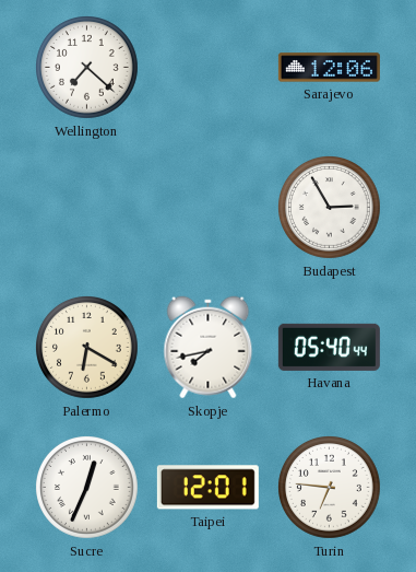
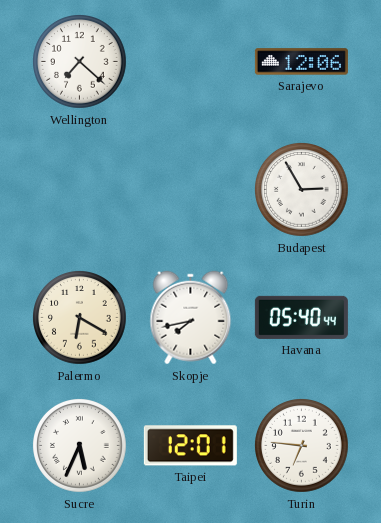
Sucre: 12:34 -> 5:34 (80, 446)
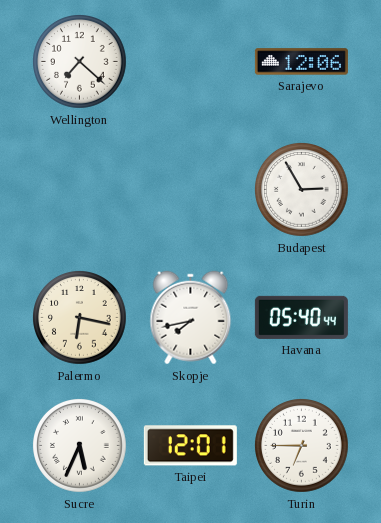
Palermo: 6:20 -> 6:17 (80, 318)
Turin: 6:46 -> 6:45 (302, 446)
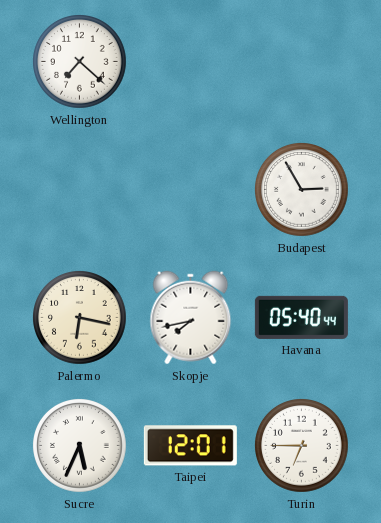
Sarajevo: 12:06 -> none (301, 62)
